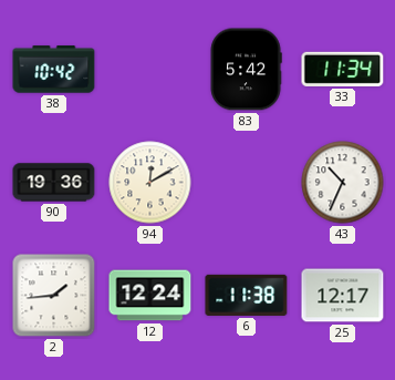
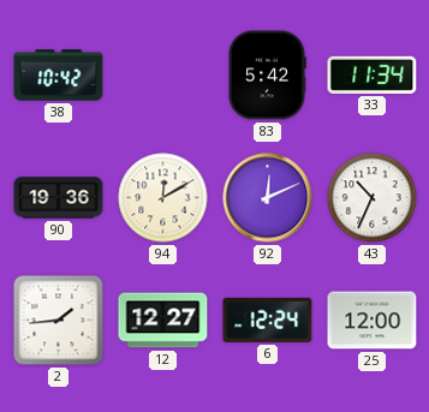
92: none -> 12:11 (268, 198)
12: 12:24 -> 12:27 (163, 321)
6: 11:38 -> 12:24 (268, 320)
25: 12:17 -> 12:00 (373, 321)
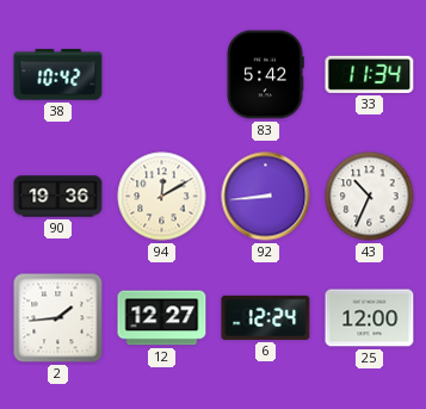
92: 12:11 -> 8:44 (266, 197)
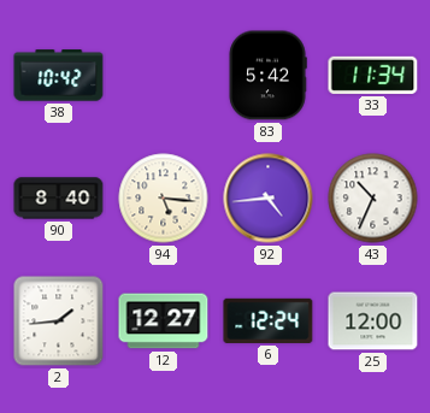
90: 19:36 -> 8:40 (59, 199)
94: 12:10 -> 5:16 (164, 199)
92: 8:44 -> 4:44 (269, 199)
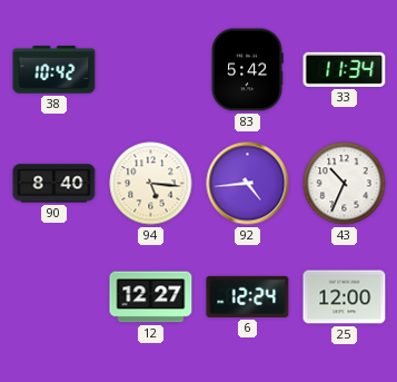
2: 1:44 -> none (59, 321)
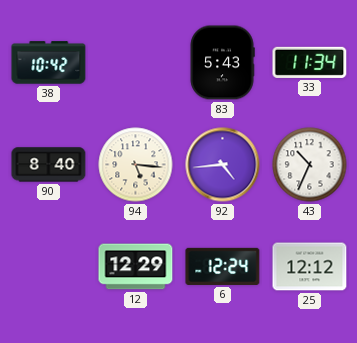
83: 5:42 -> 5:43 (222, 63)
12: 12:27 -> 12:29 (136, 267)
25: 12:00 -> 12:12 (310, 267)
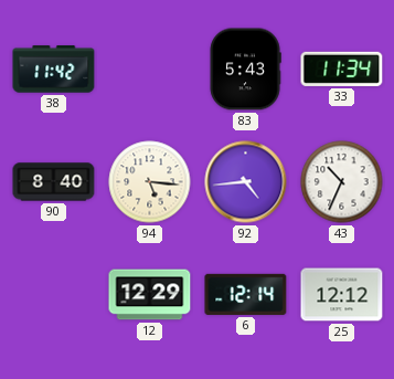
38: 10:42 -> 11:42 (54, 70)
6: 12:24 -> 12:14 (246, 294)
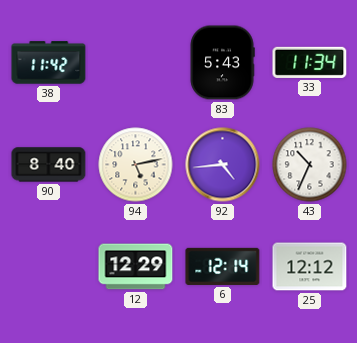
94: 5:16 -> 5:13 (136, 165)
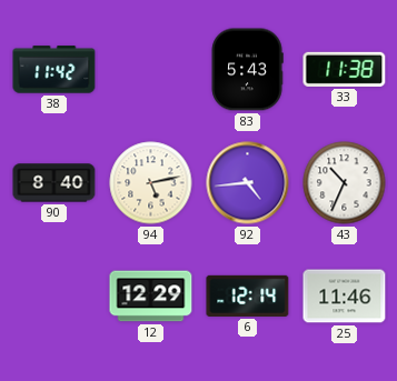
33: 11:34 -> 11:38 (345, 69)
25: 12:12 -> 11:46 (345, 297)
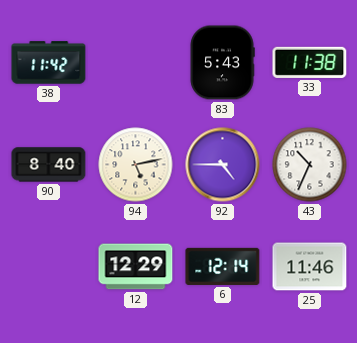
92: 4:44 -> 4:45 (223, 165)
